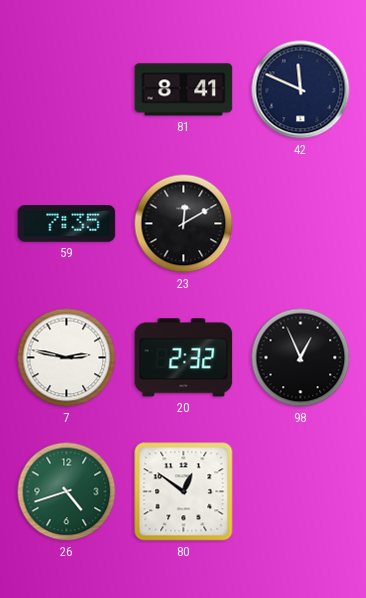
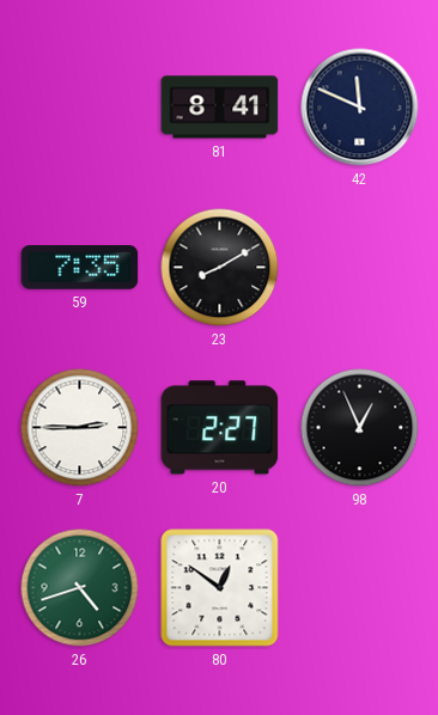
23: 12:10 -> 8:10 (220, 268)
7: 2:47 -> 2:45 (80, 428)
20: 2:32 -> 2:27 (220, 428)
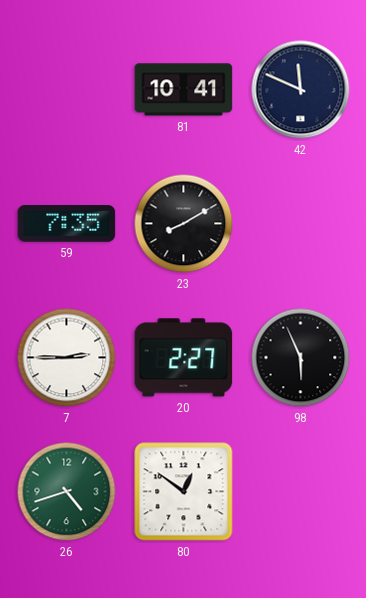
81: 8:41 -> 10:41 (184, 90)
98: 12:56 -> 5:56 (301, 358)
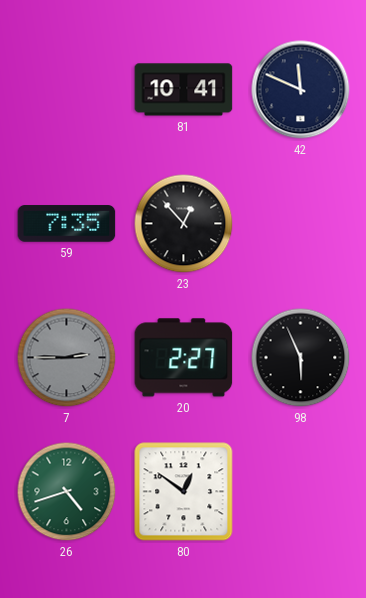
23: 8:10 -> 12:53 (184, 224)
7 dial: white -> grey (67, 358)
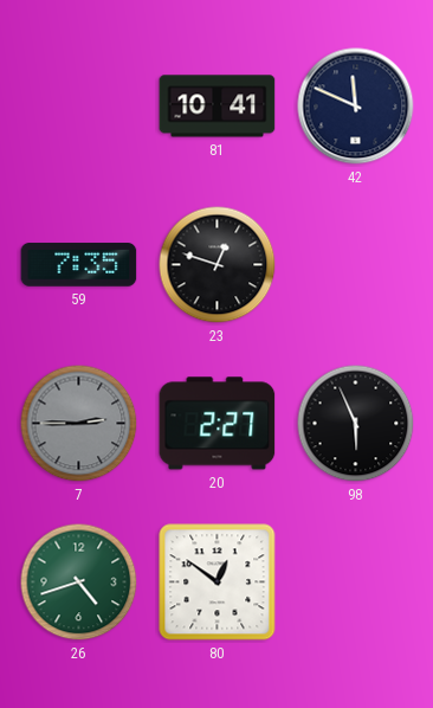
23: 12:53 -> 12:48 (218, 265)
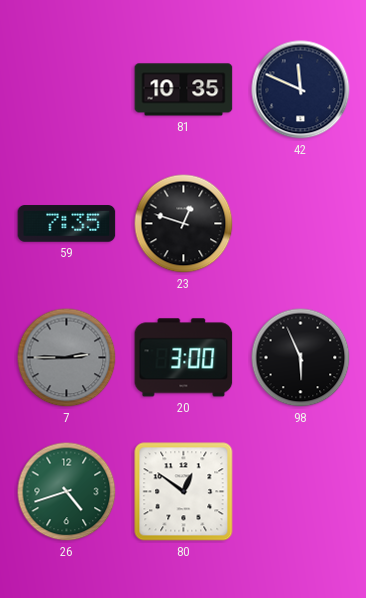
81: 10:41 -> 10:35 (184, 90)
20: 2:27 -> 3:00 (184, 358)
